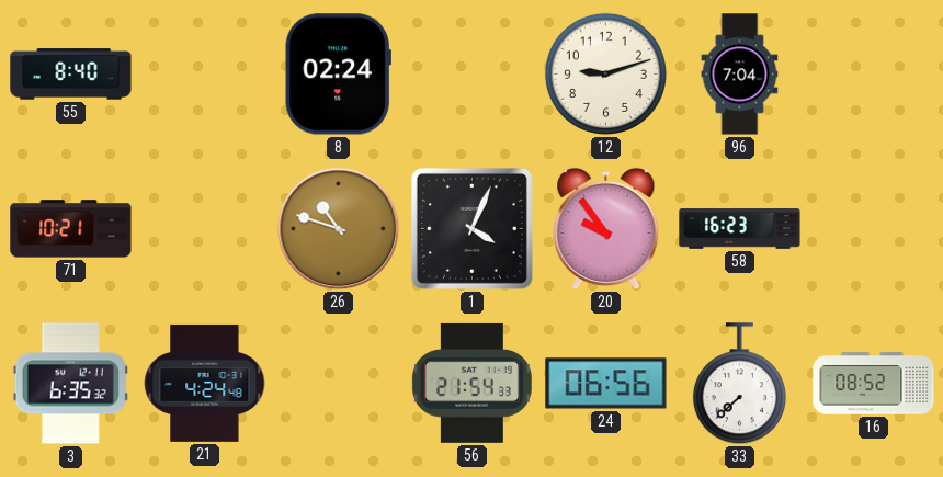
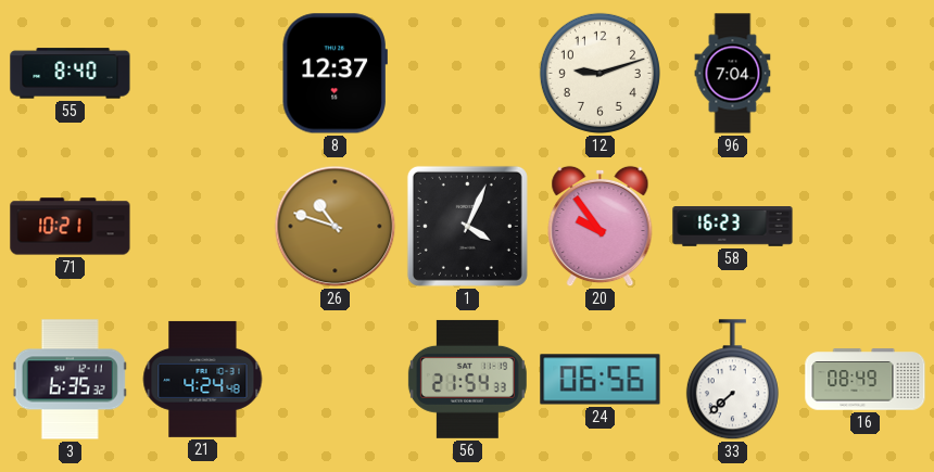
8: 02:24 -> 12:37 (335, 74)
16: 08:52 -> 08:49 (866, 380)
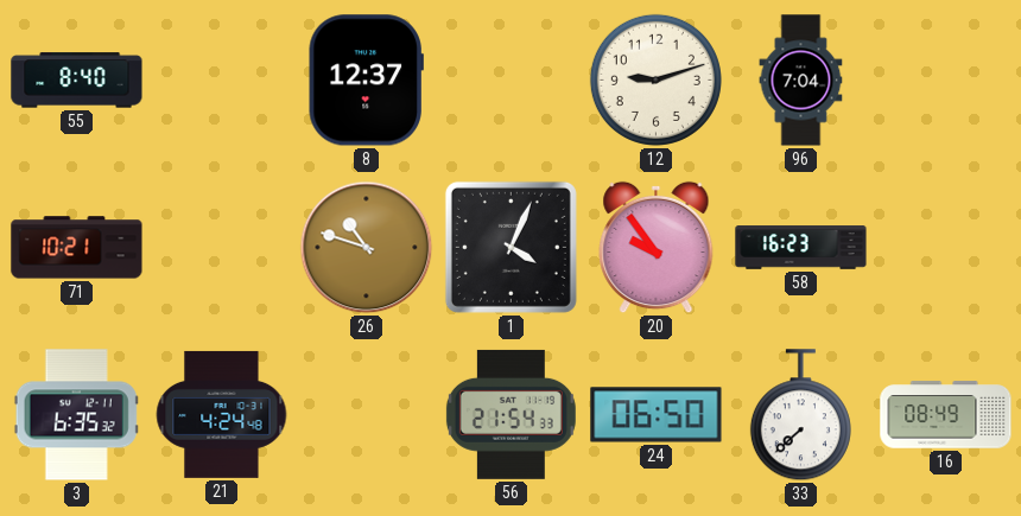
24: 06:56 -> 06:50 (657, 415)
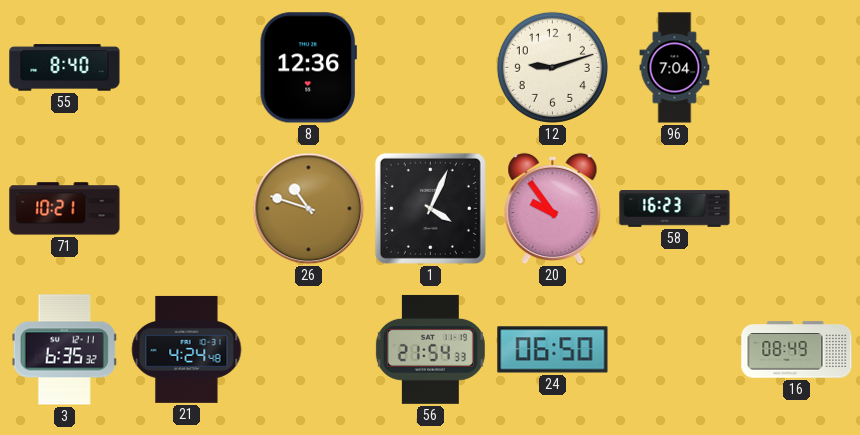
8: 12:37 -> 12:36 (308, 68)
33: 7:38 -> none (800, 415)
